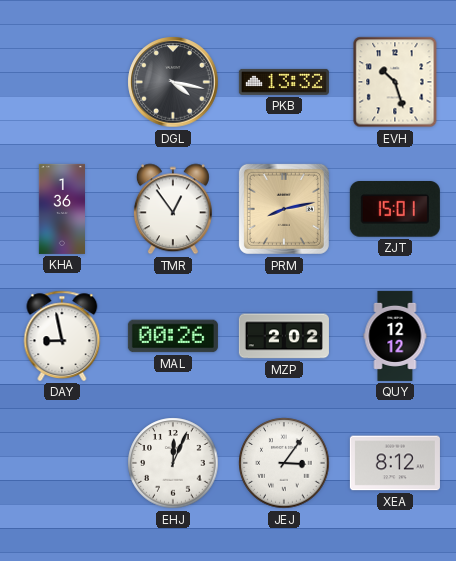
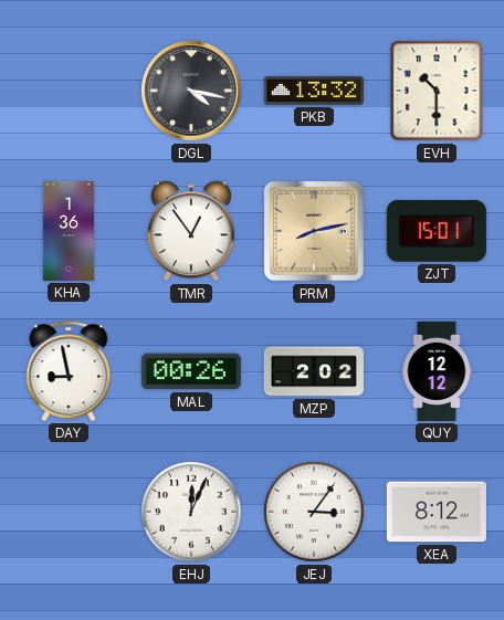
EVH: 10:27 -> 10:30 (437, 91)
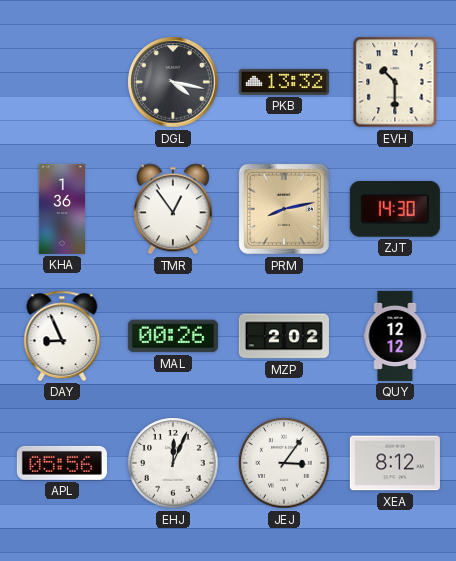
ZJT: 15:01 -> 14:30 (395, 210)
DAY: 8:58 -> 8:56 (62, 336)
APL: none -> 05:56 (62, 463)
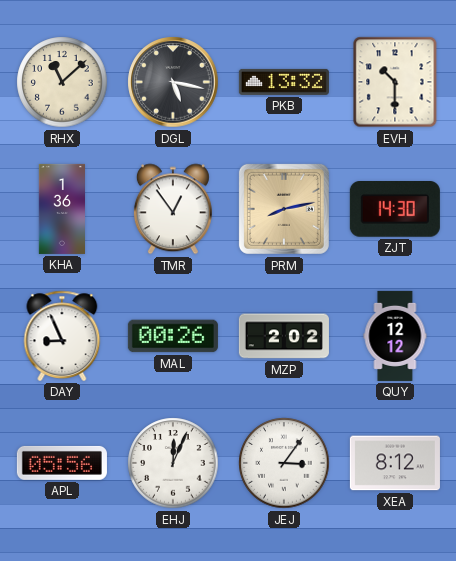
RHX: none -> 11:08 (62, 82)
DGL: 4:17 -> 5:17 (173, 82)
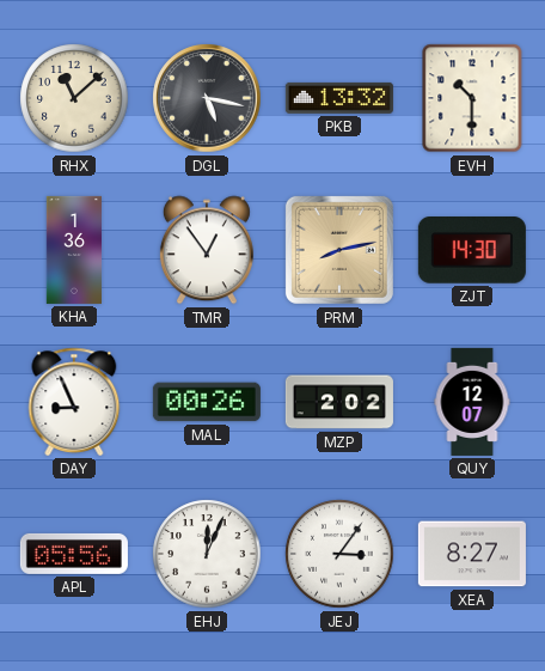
QUY: 12:12 -> 12:07 (472, 402)
XEA: 8:12 -> 8:27 (472, 554)
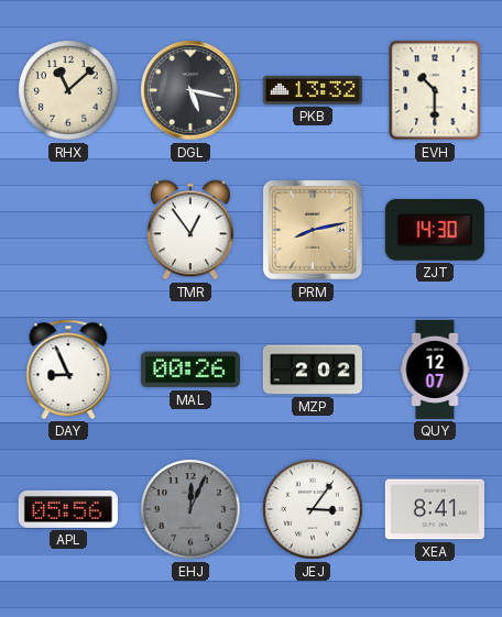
KHA: 1:36 -> none (74, 250)
EHJ dial: white -> grey (190, 509)
XEA: 8:27 -> 8:41 (435, 509)
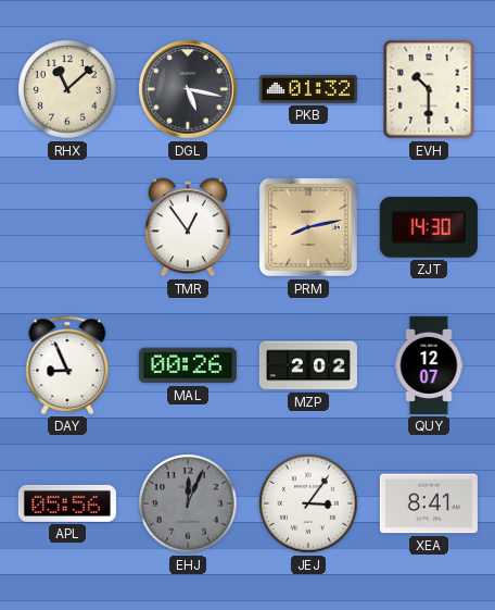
PKB: 13:32 -> 01:32 (308, 89)
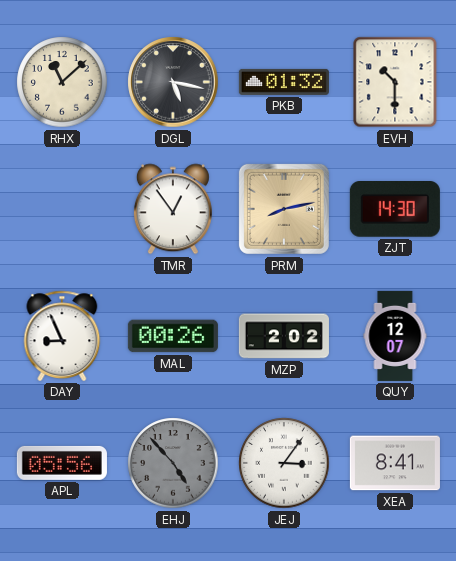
EHJ: 12:04 -> 4:53 (173, 463)
